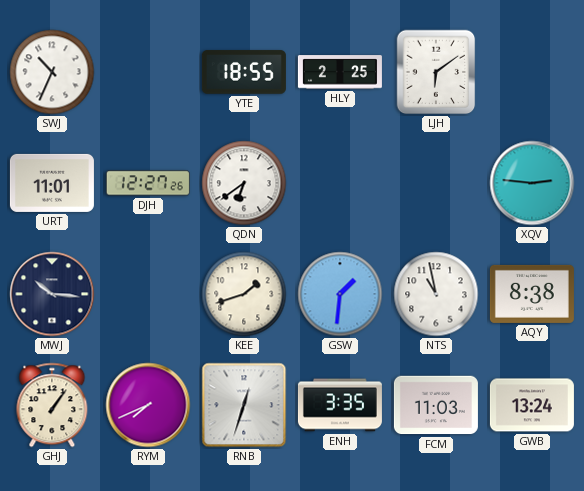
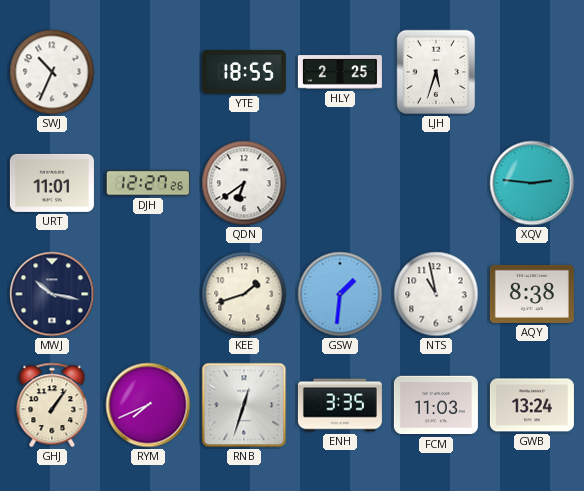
LJH: 6:09 -> 5:33 (436, 72)
MWJ: 10:16 -> 10:17 (52, 294)
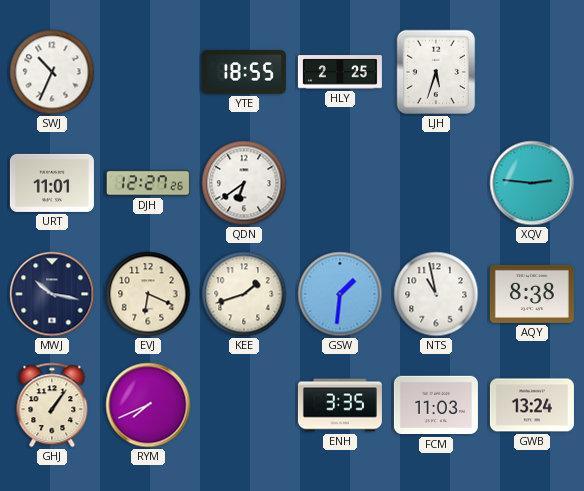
EVJ: none -> 6:19 (148, 294)
RNB: 12:33 -> none (244, 405)
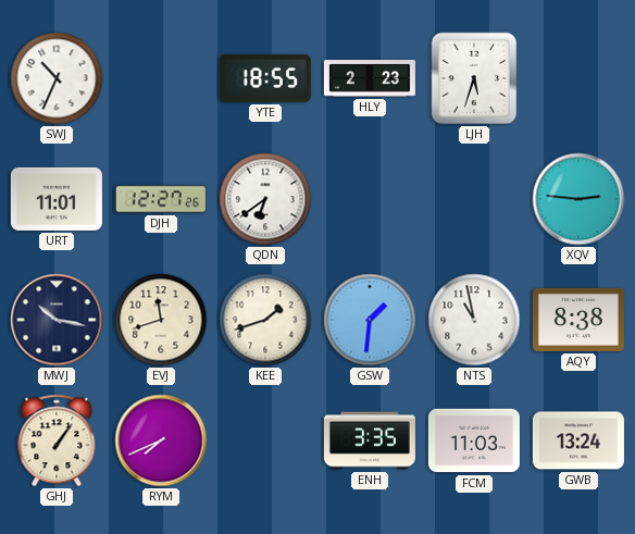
HLY: 2:25 -> 2:23 (370, 78)
EVJ: 6:19 -> 11:42 (161, 320)
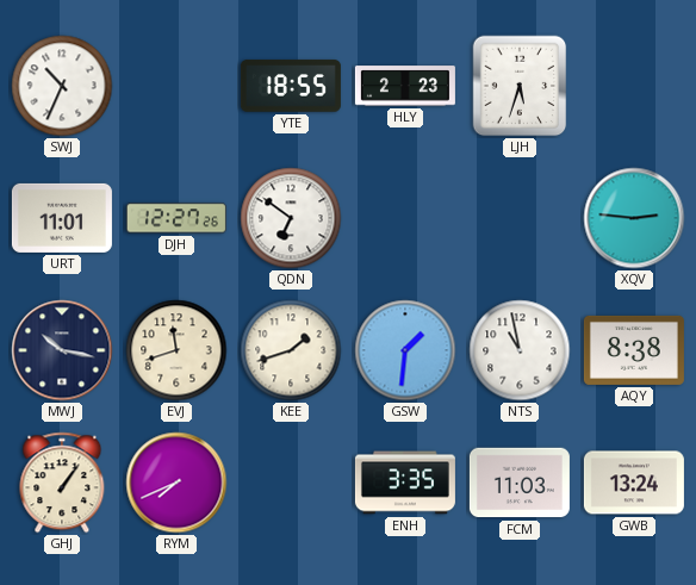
QDN: 6:39 -> 6:51 (291, 218)
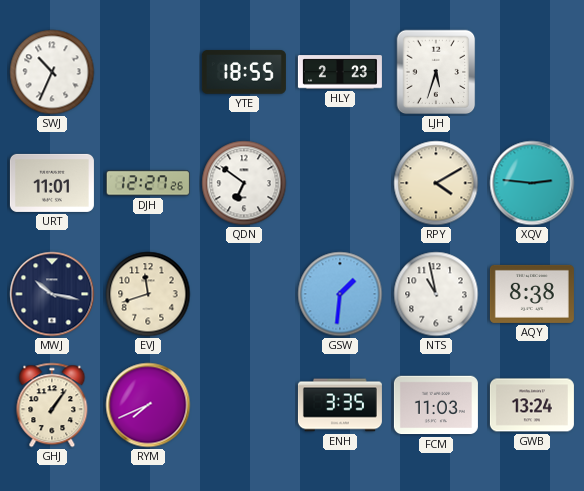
RPY: none -> 4:10 (436, 183)
KEE: 1:42 -> none (291, 350)
